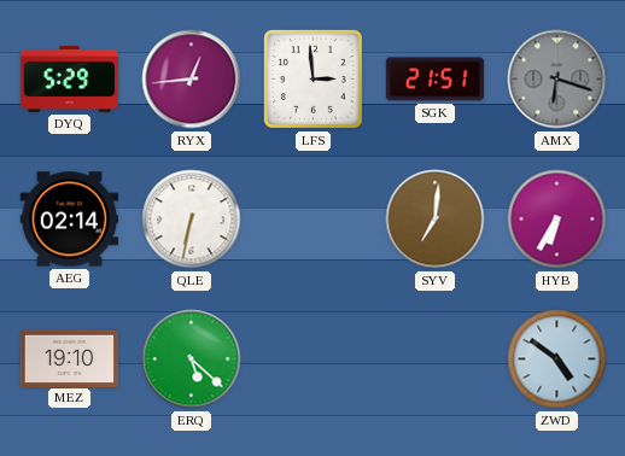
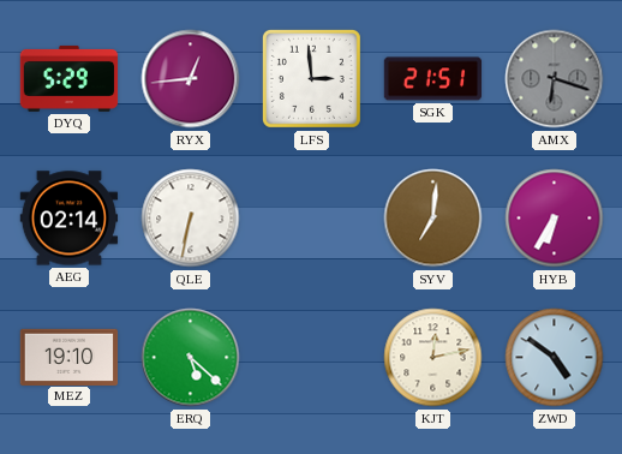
KJT: none -> 12:13 (433, 358)
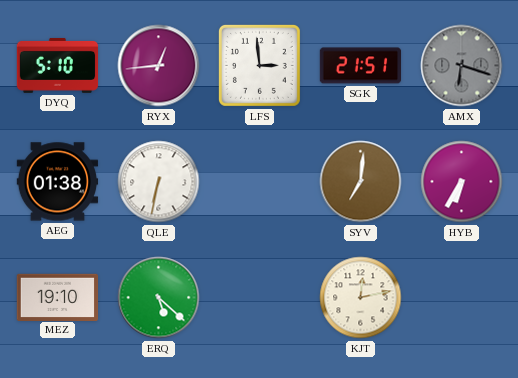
DYQ: 5:29 -> 5:10 (58, 66)
AEG: 02:14 -> 01:38 (58, 182)
ZWD: 4:51 -> none (555, 358)
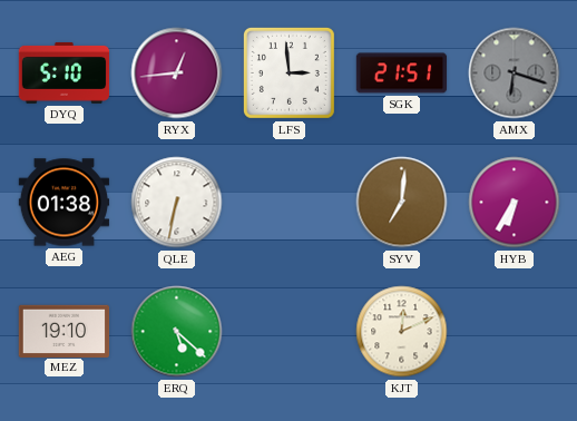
KJT: 12:13 -> 12:11 (402, 332)
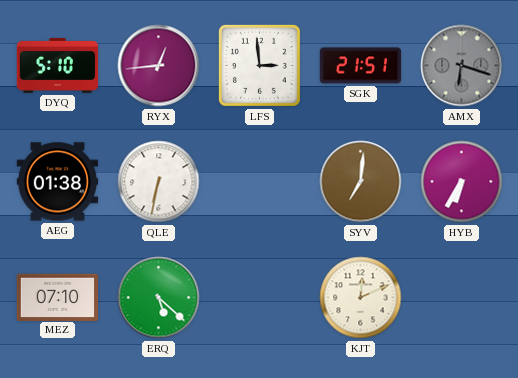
MEZ: 19:10 -> 07:10 (58, 297)
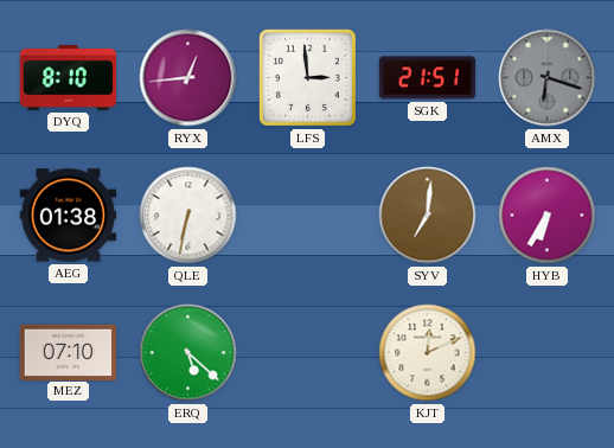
DYQ: 5:10 -> 8:10 (69, 78)
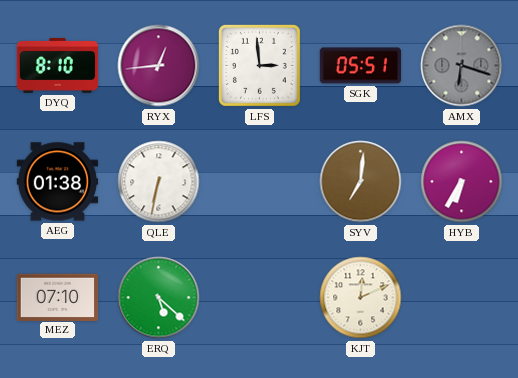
SGK: 21:51 -> 05:51 (361, 66)
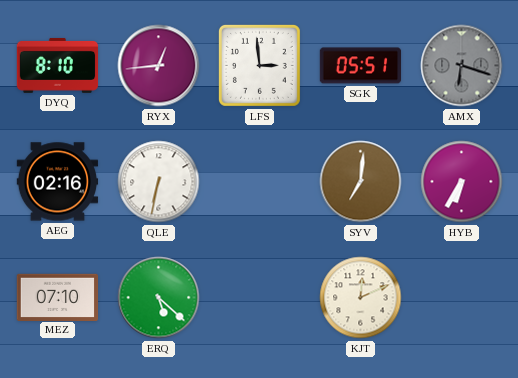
AEG: 01:38 -> 02:16 (58, 182)
